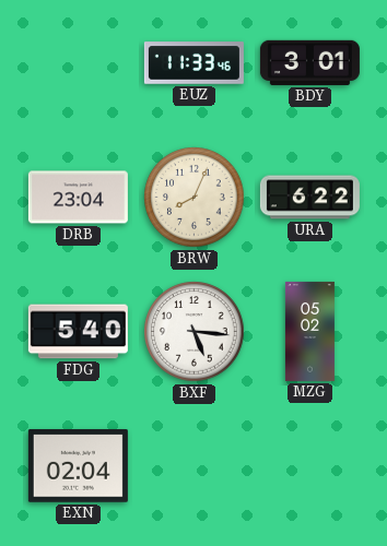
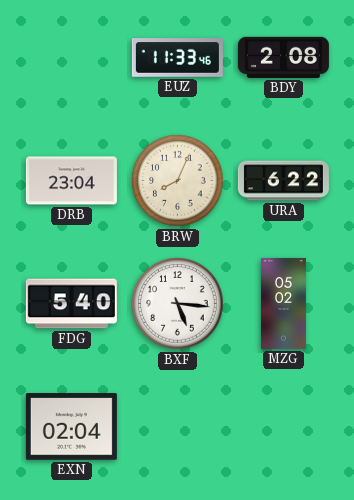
BDY: 3:01 -> 2:08 (283, 57)
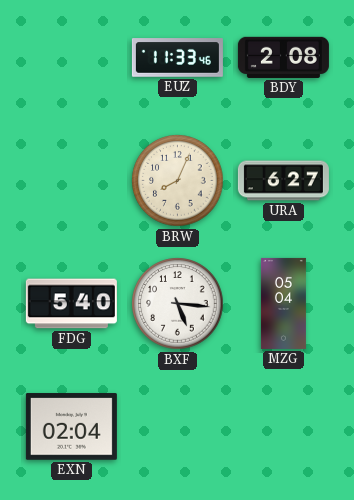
DRB: 23:04 -> none (71, 181)
URA: 6:22 -> 6:27 (283, 181)
MZG: 05:02 -> 05:04 (283, 303)
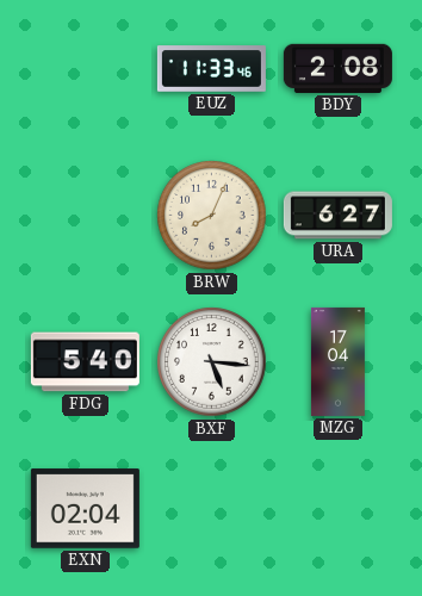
MZG: 05:04 -> 17:04 (337, 361)
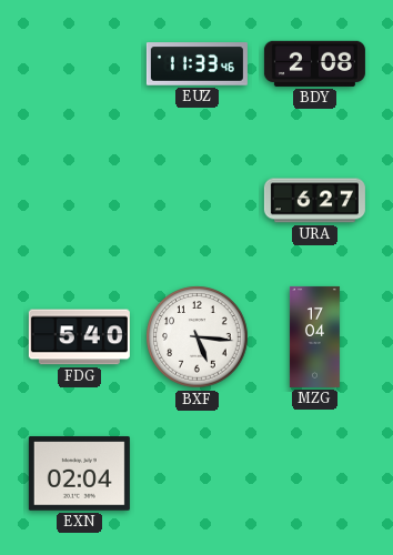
BRW: 8:04 -> none (212, 216)
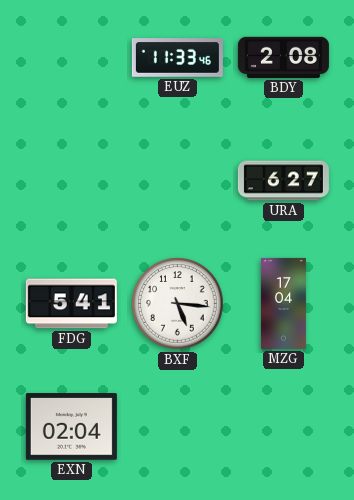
FDG: 5:40 -> 5:41 (71, 304)
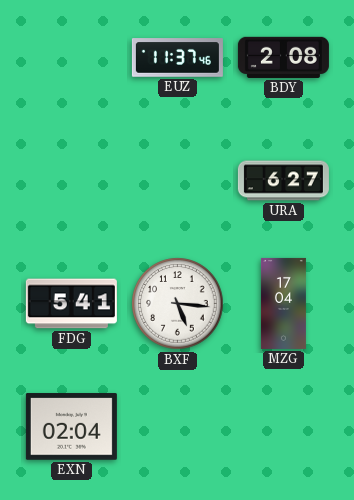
EUZ: 11:33 -> 11:37 (177, 58)
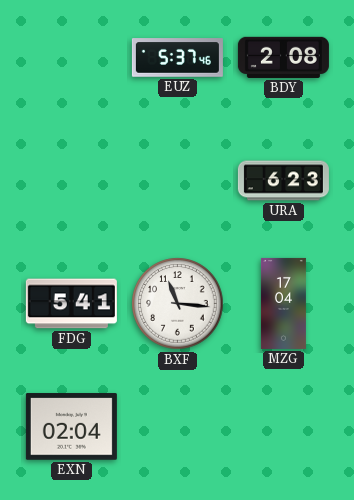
EUZ: 11:37 -> 5:37 (177, 58)
URA: 6:27 -> 6:23 (283, 181)
BXF: 5:16 -> 11:16 (178, 304)
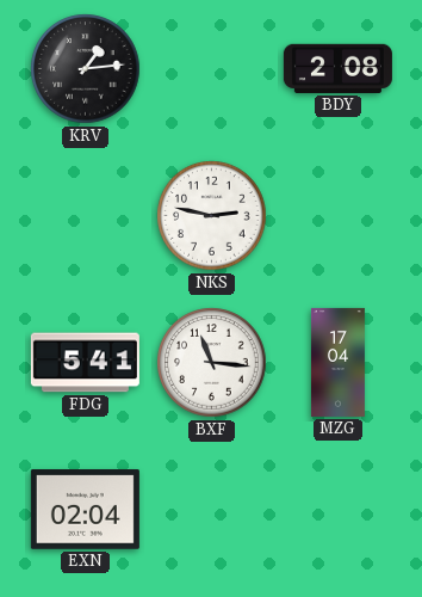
KRV: none -> 1:14 (86, 69)
EUZ: 5:37 -> none (177, 58)
NKS: none -> 2:47 (212, 216)
URA: 6:23 -> none (283, 181)
